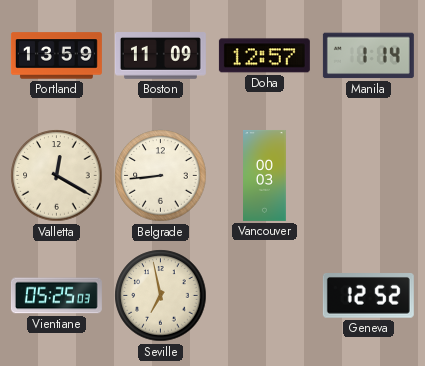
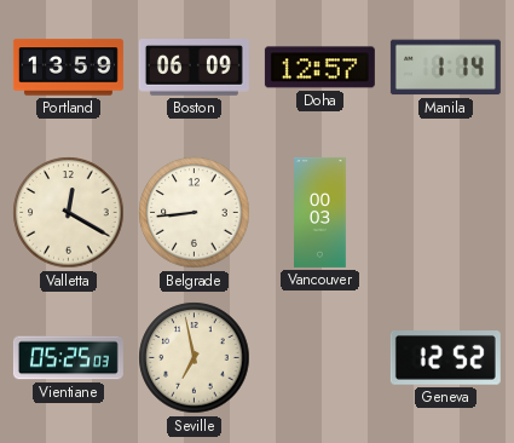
Boston: 11:09 -> 06:09 (194, 68)
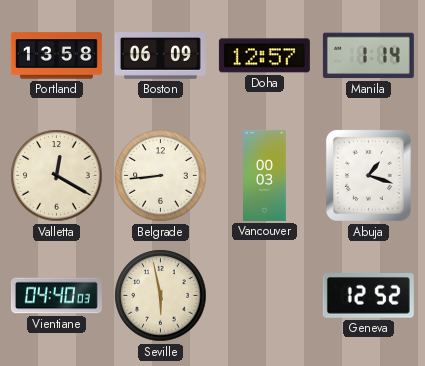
Portland: 13:59 -> 13:58 (56, 56)
Abuja: none -> 1:18 (368, 175)
Vientiane: 05:25 -> 04:40 (56, 296)
Seville: 6:58 -> 5:58 (161, 296)
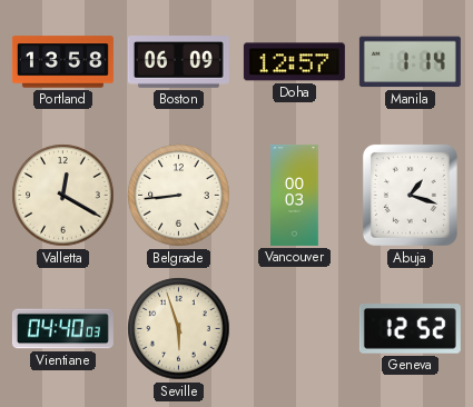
Seville: 5:58 -> 5:57 (179, 329)
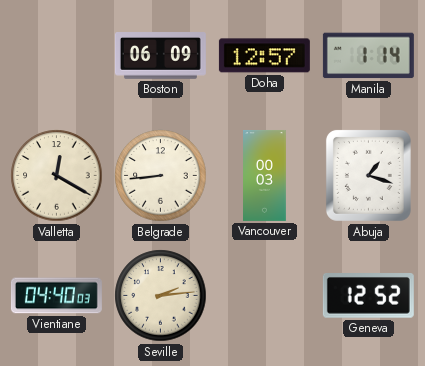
Portland: 13:58 -> none (62, 62)
Seville: 5:57 -> 2:14 (161, 296)
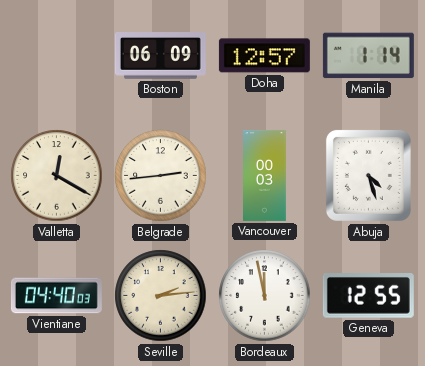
Belgrade: 8:44 -> 2:44 (161, 176)
Abuja: 1:18 -> 4:27 (368, 175)
Bordeaux: none -> 11:58 (265, 296)
Geneva: 12:52 -> 12:55 (368, 296)
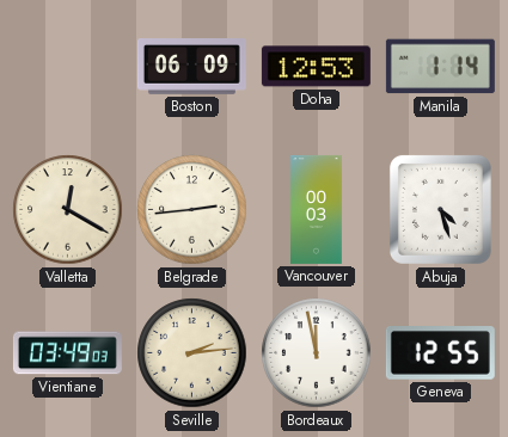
Doha: 12:57 -> 12:53 (316, 67)
Vientiane: 04:40 -> 03:49 (67, 353)
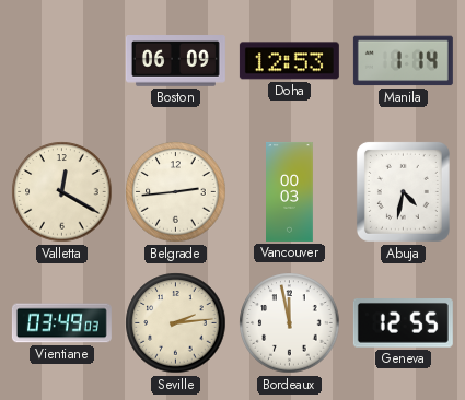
Abuja: 4:27 -> 4:32 (403, 191)
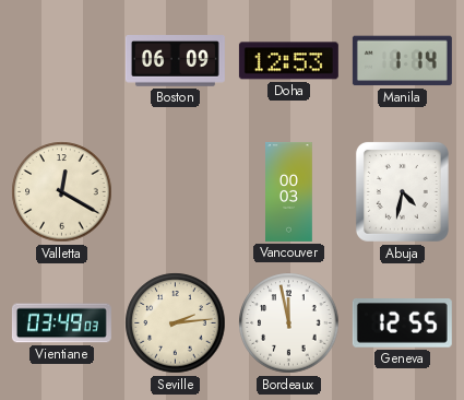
Belgrade: 2:44 -> none (176, 192)
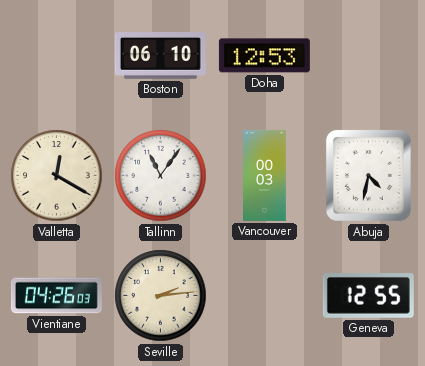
Boston: 06:09 -> 06:10 (160, 56)
Manila: 1:14 -> none (402, 61)
Tallinn: none -> 11:06 (161, 176)
Vientiane: 03:49 -> 04:26 (56, 296)
Bordeaux: 11:58 -> none (289, 323)
